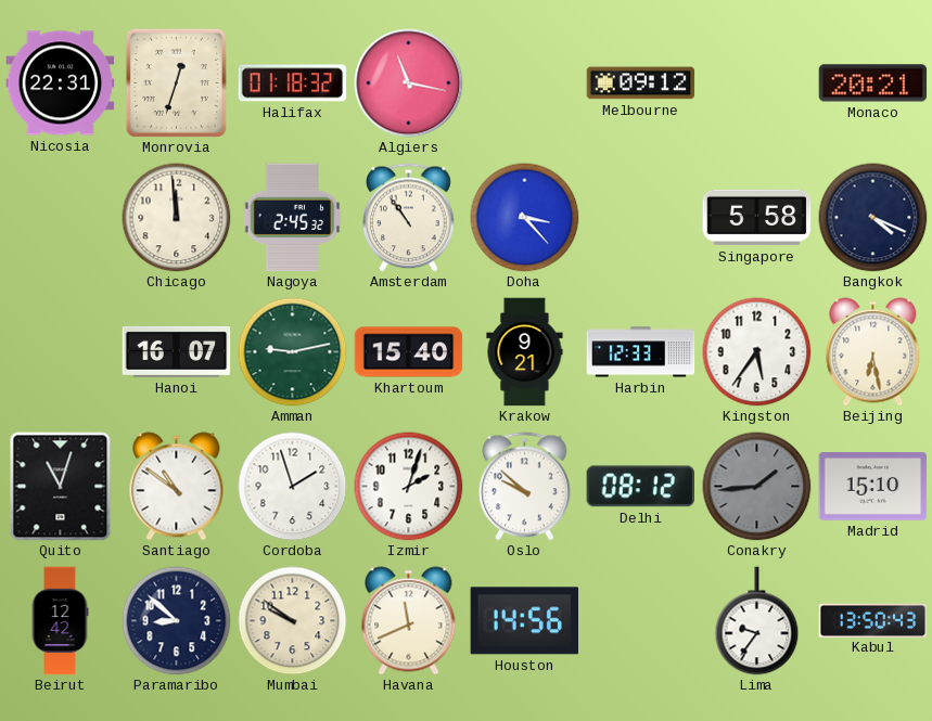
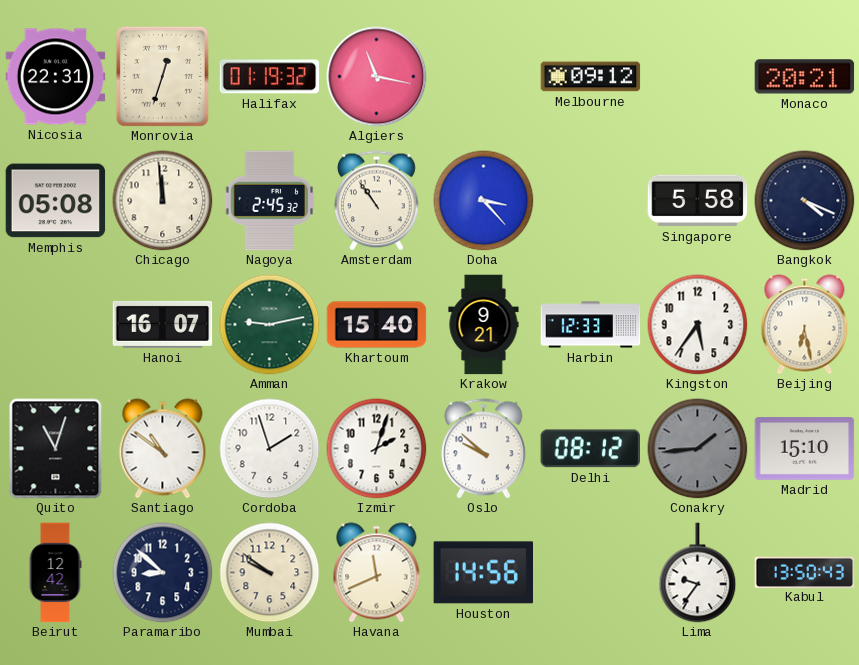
Halifax: 01:18 -> 01:19 (270, 77)
Memphis: none -> 05:08 (56, 201)
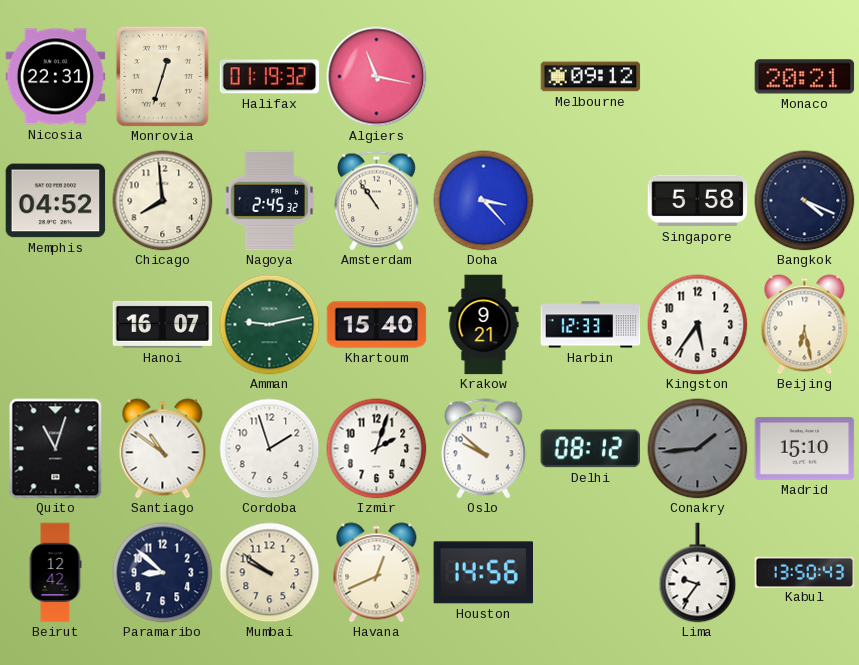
Memphis: 05:08 -> 04:52 (56, 201)
Chicago: 11:59 -> 7:59 (163, 201)
Havana: 11:41 -> 12:41 (377, 573)
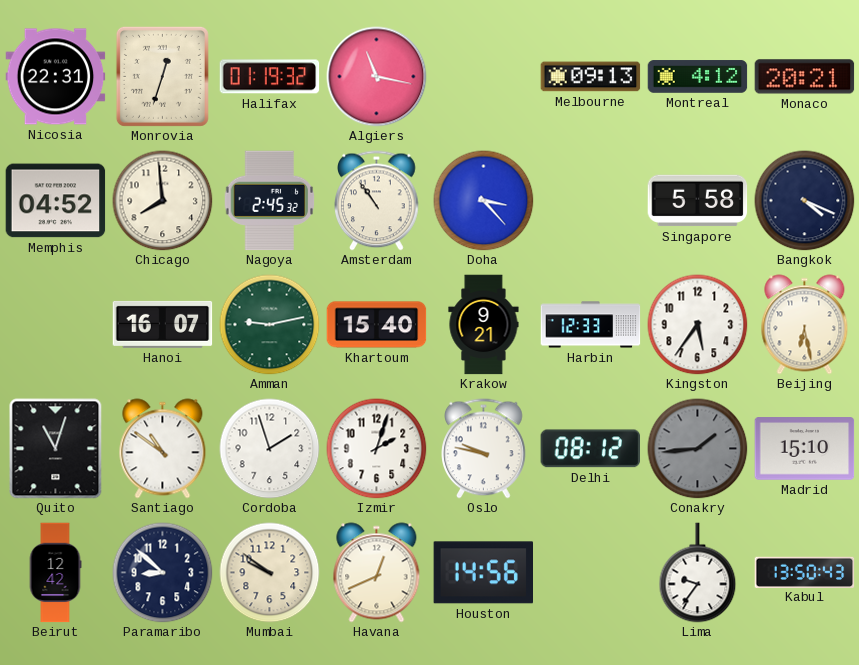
Melbourne: 09:12 -> 09:13 (591, 77)
Montreal: none -> 4:12 (698, 77)
Oslo: 9:52 -> 9:47 (484, 449)
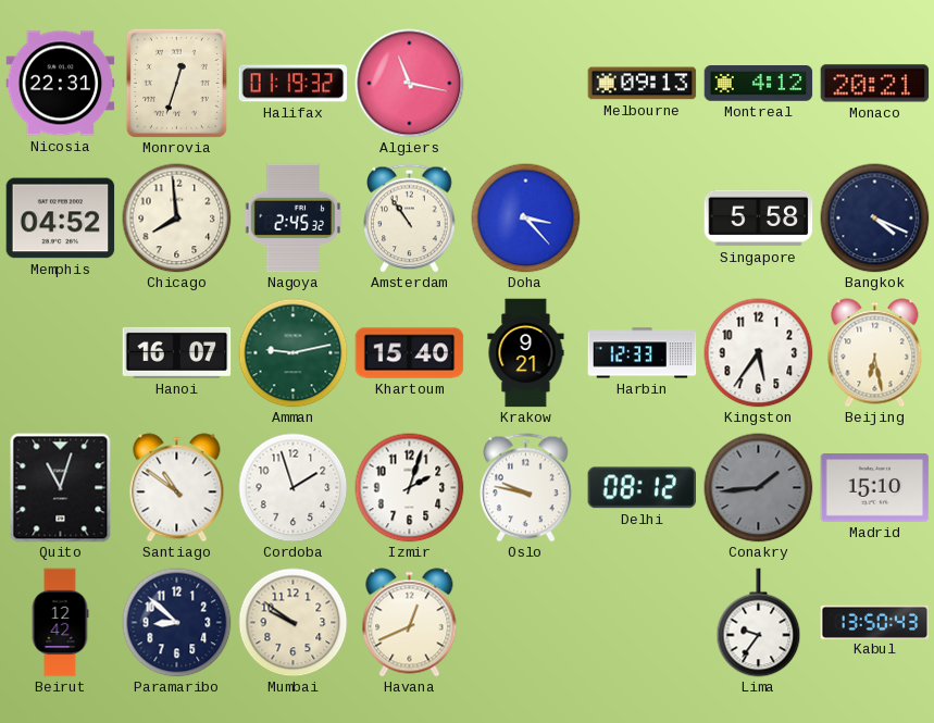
Houston: 14:56 -> none (483, 573)
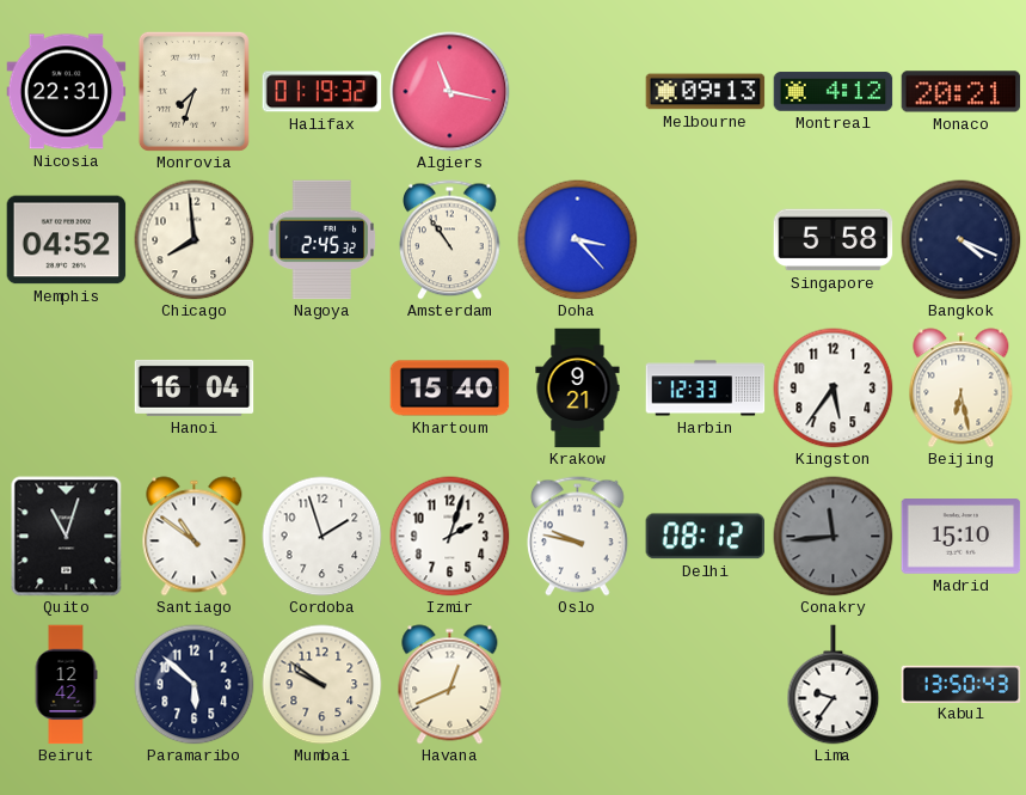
Monrovia: 12:33 -> 7:33 (193, 91)
Hanoi: 16:07 -> 16:04 (195, 387)
Amman: 9:13 -> none (294, 353)
Conakry: 1:44 -> 11:44 (834, 537)
Paramaribo: 8:52 -> 5:52 (195, 685)
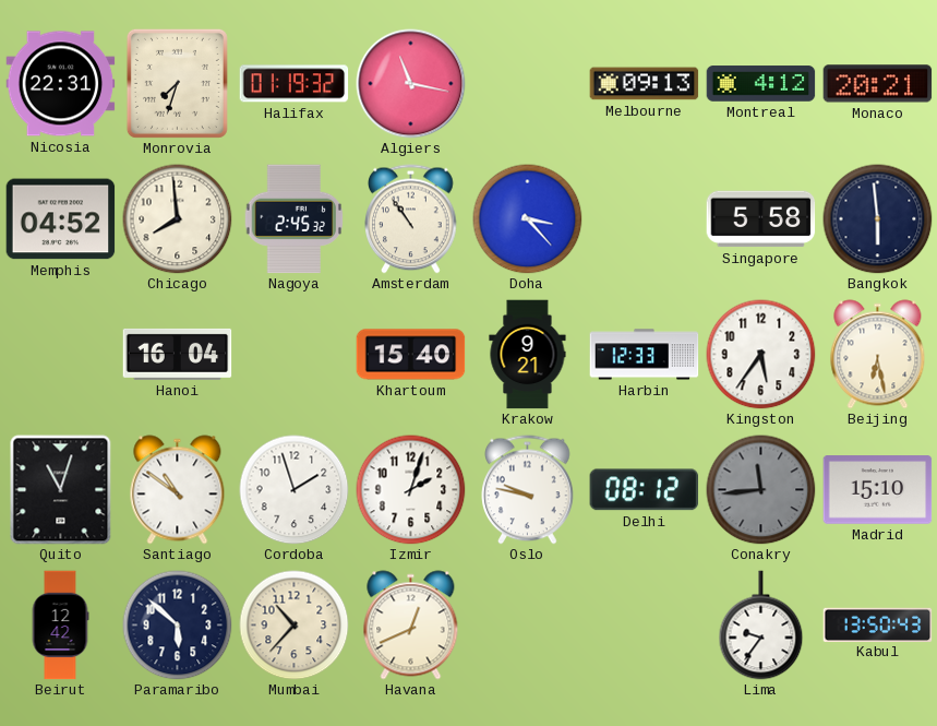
Bangkok: 4:19 -> 5:59 (878, 219)
Mumbai: 9:51 -> 10:37 (295, 626)
